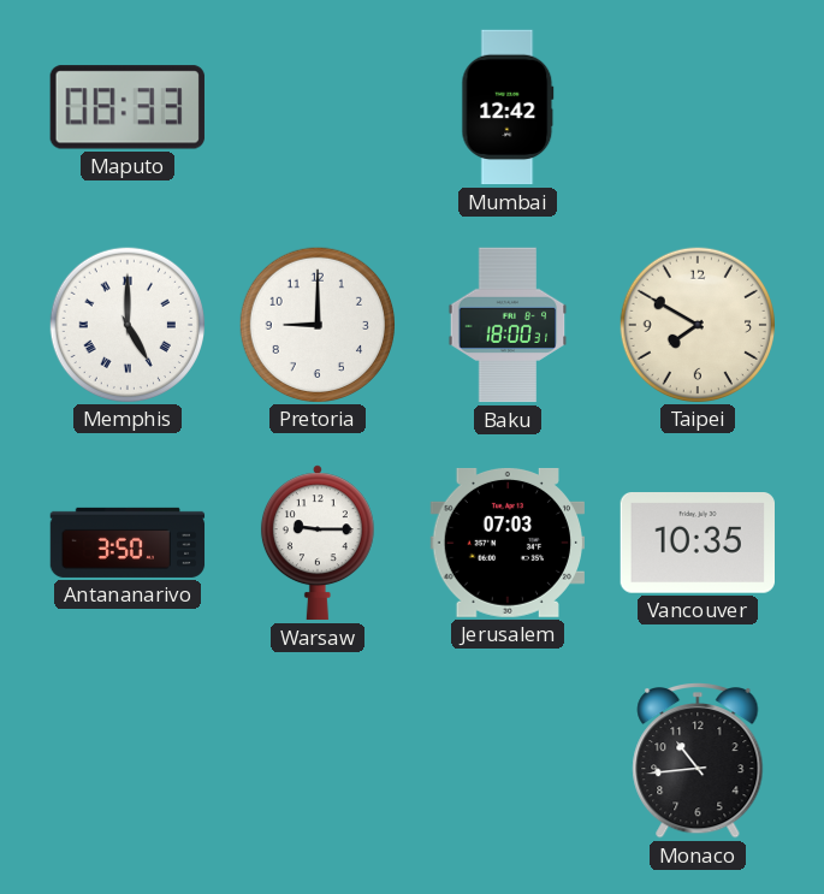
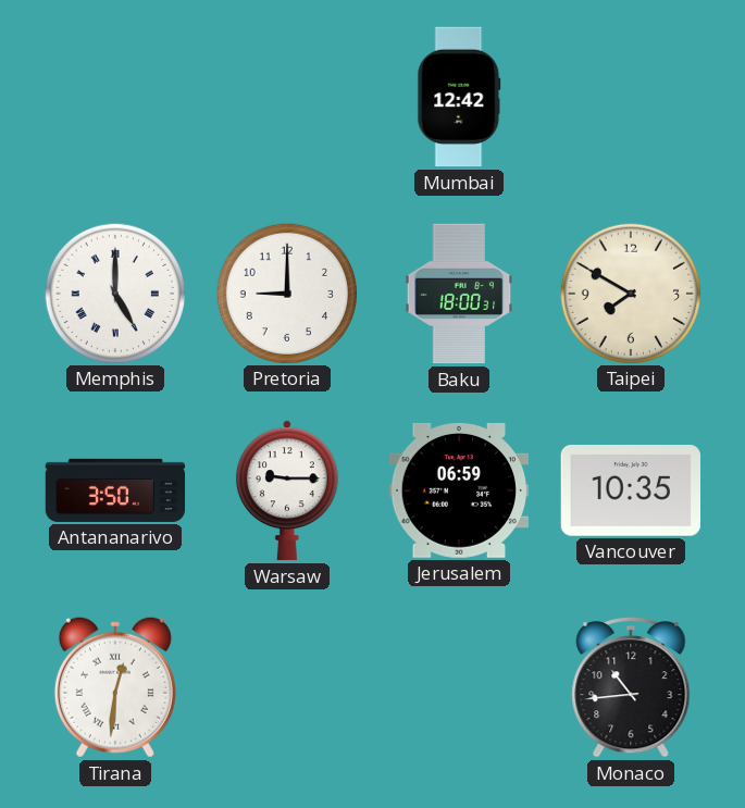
Maputo: 08:33 -> none (128, 107)
Jerusalem: 07:03 -> 06:59 (458, 490)
Tirana: none -> 12:31 (115, 687)
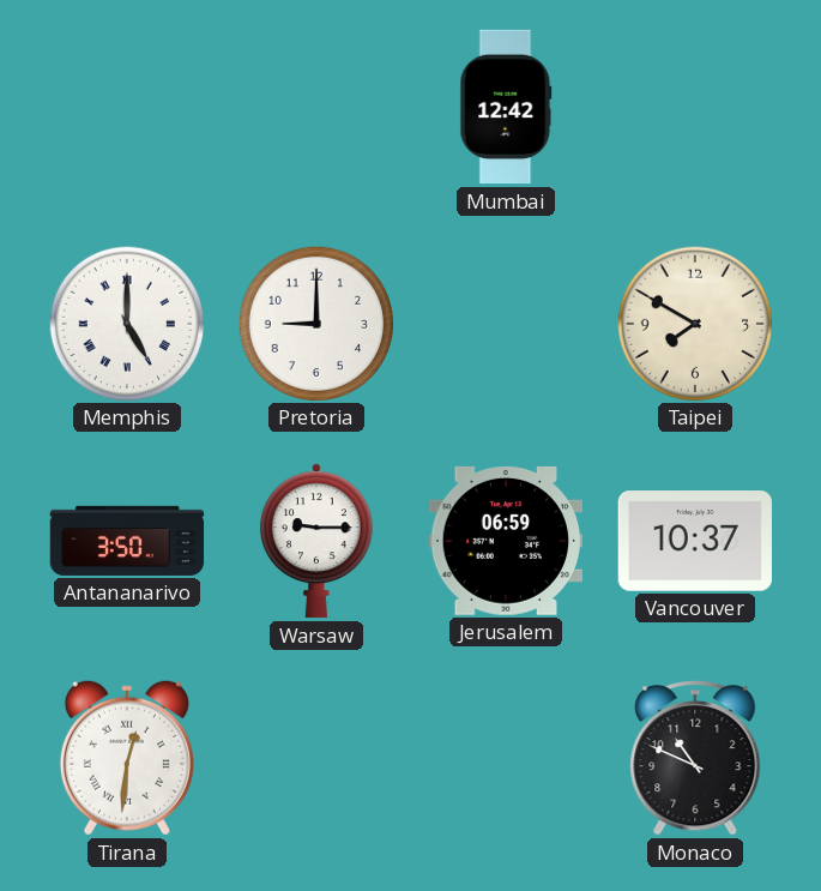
Baku: 18:00 -> none (459, 294)
Vancouver: 10:35 -> 10:37 (694, 542)
Monaco: 10:44 -> 10:49 (695, 759)
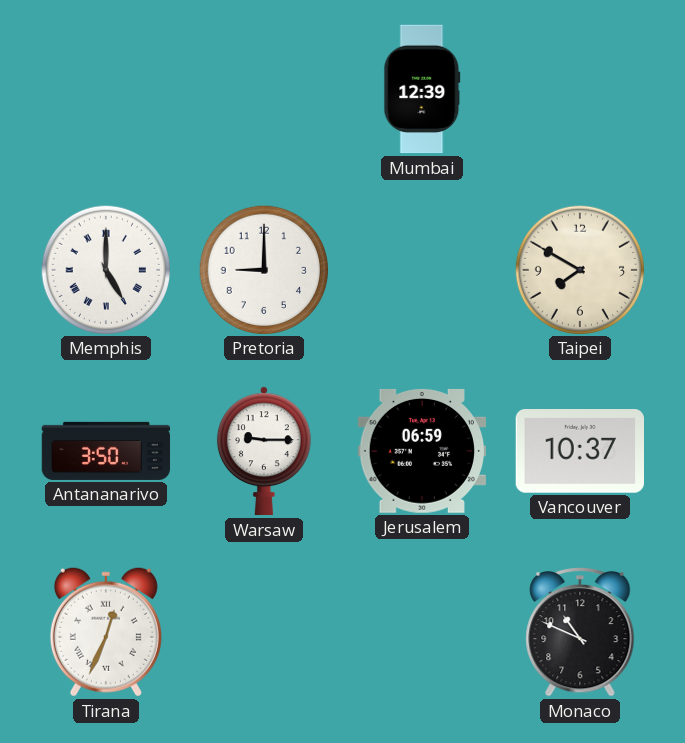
Mumbai: 12:42 -> 12:39 (422, 89)
Tirana: 12:31 -> 12:34 (106, 632)
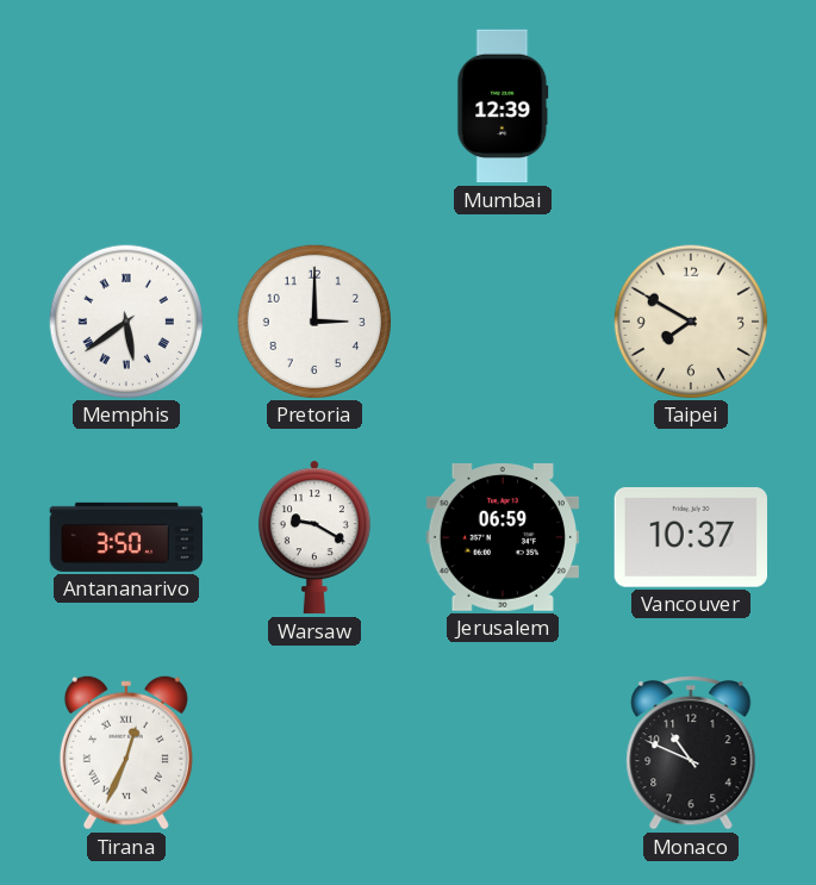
Memphis: 5:00 -> 5:39 (125, 320)
Pretoria: 9:00 -> 3:00 (313, 320)
Warsaw: 9:15 -> 9:20 (314, 537)
